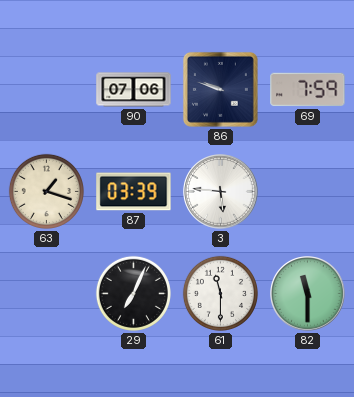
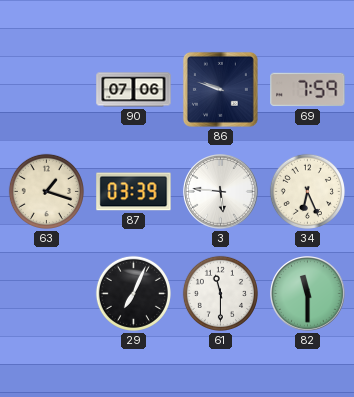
34: none -> 6:26 (307, 191)
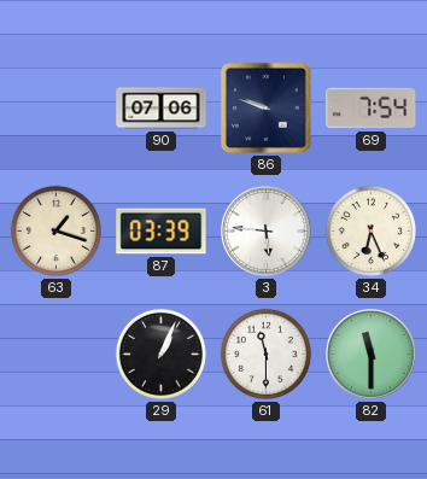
69: 7:59 -> 7:54 (372, 109)
29: 7:04 -> 1:04 (160, 354)
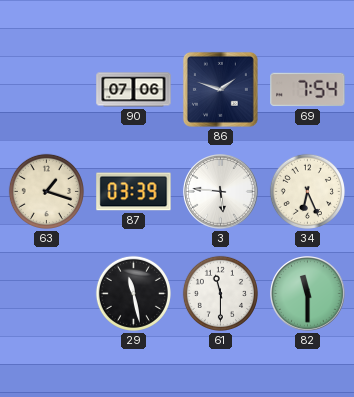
86: 9:48 -> 1:48 (220, 89)
29: 1:04 -> 11:28 (133, 293)
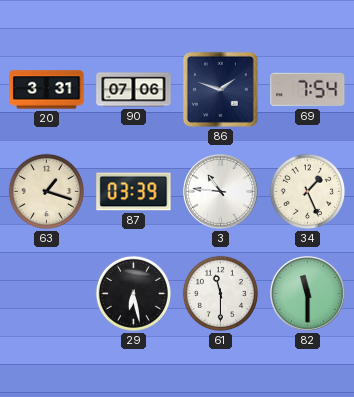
20: none -> 3:31 (47, 90)
3: 5:46 -> 10:46 (221, 192)
34: 6:26 -> 1:26 (307, 191)
29: 11:28 -> 6:28 (133, 293)
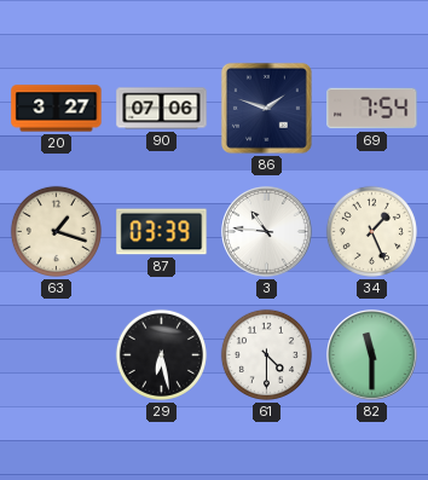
20: 3:31 -> 3:27 (57, 109)
61: 11:30 -> 4:30 (266, 354)
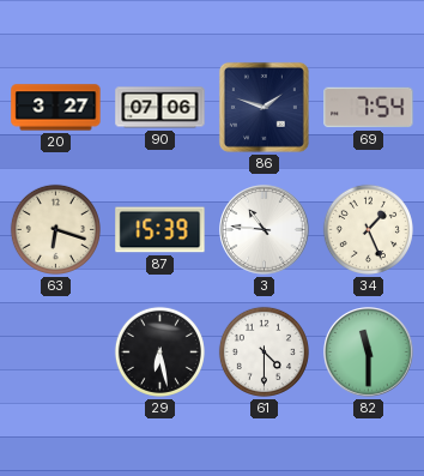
63: 1:18 -> 6:18 (55, 229)
87: 03:39 -> 15:39 (160, 230)
